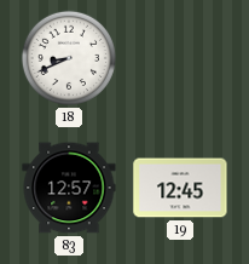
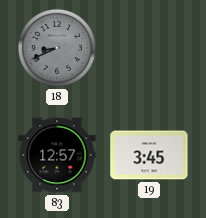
18 dial: white -> grey (57, 48)
19: 12:45 -> 3:45 (149, 155)
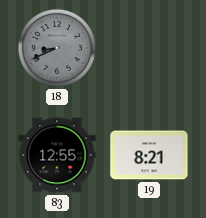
83: 12:57 -> 12:55 (57, 155)
19: 3:45 -> 8:21 (149, 155)
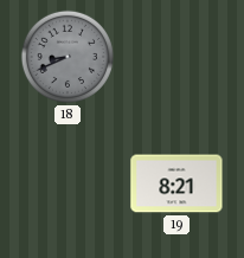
83: 12:55 -> none (57, 155)
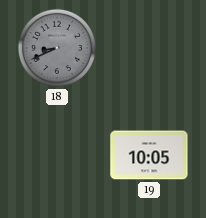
19: 8:21 -> 10:05 (149, 155)
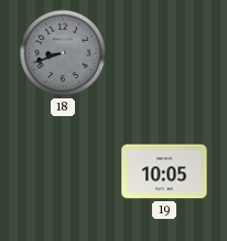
18: 8:41 -> 8:42 (63, 53)
